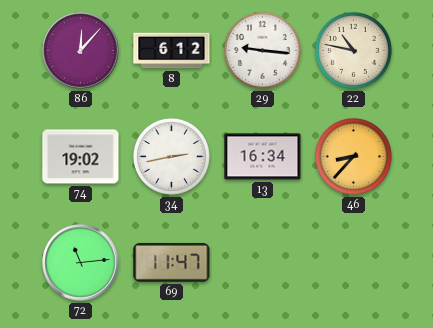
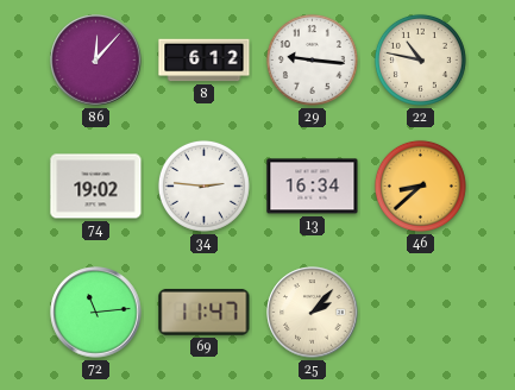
34: 2:43 -> 2:46 (203, 185)
46: 8:37 -> 8:38 (420, 185)
25: none -> 2:07 (313, 313)
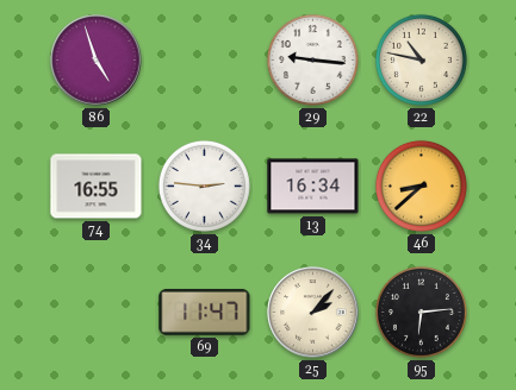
86: 12:07 -> 4:57 (97, 61)
8: 6:12 -> none (205, 61)
74: 19:02 -> 16:55 (97, 187)
72: 11:14 -> none (96, 313)
95: none -> 6:14 (421, 312)
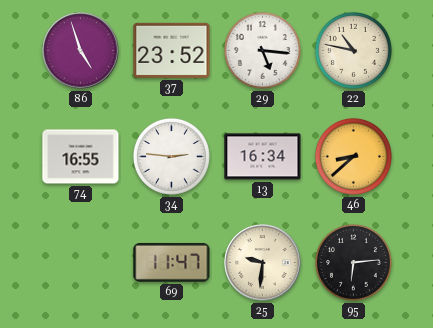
37: none -> 23:52 (172, 50)
29: 9:16 -> 5:16 (262, 50)
25: 2:07 -> 9:31 (263, 263)
